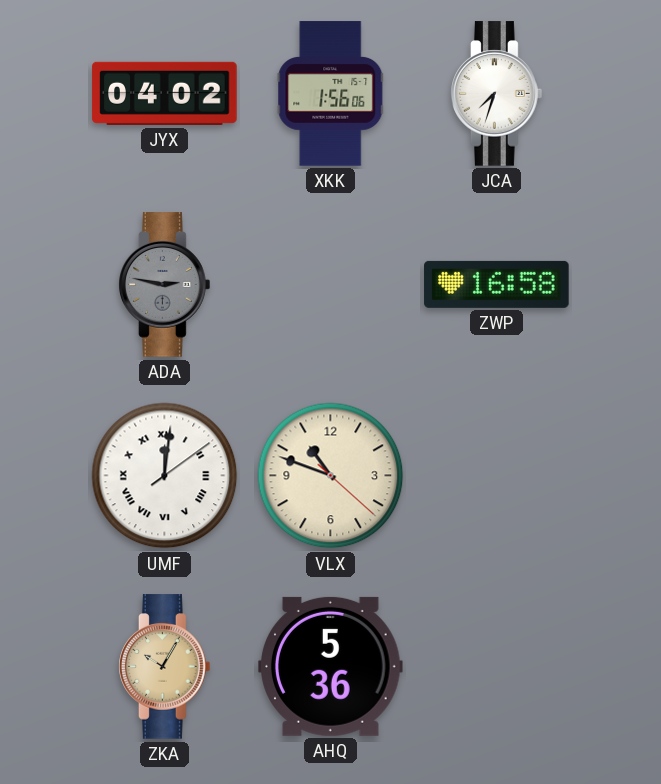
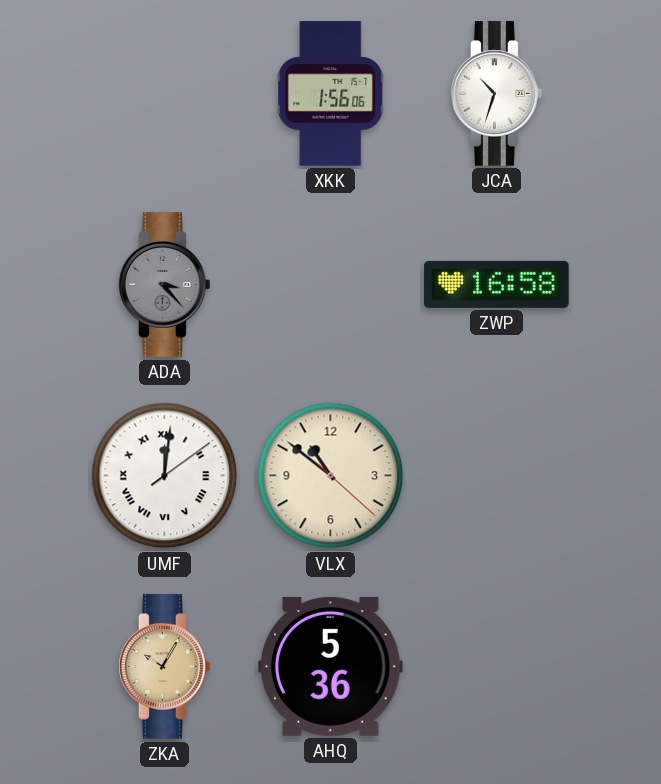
JYX: 04:02 -> none (165, 93)
JCA: 7:33 -> 10:33 (497, 94)
ADA: 2:47 -> 3:23 (165, 285)
VLX: 10:48 -> 10:51 (331, 476)
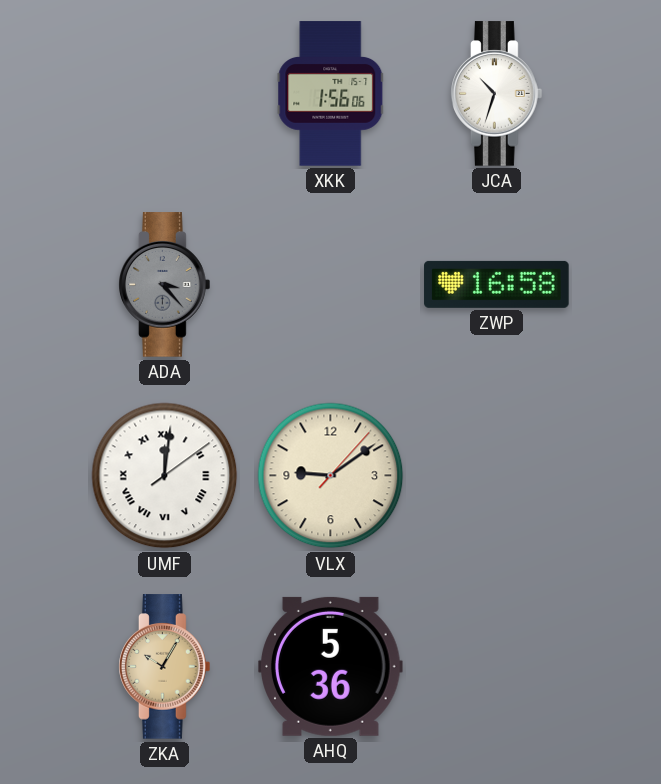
VLX: 10:51 -> 9:09 (331, 476)
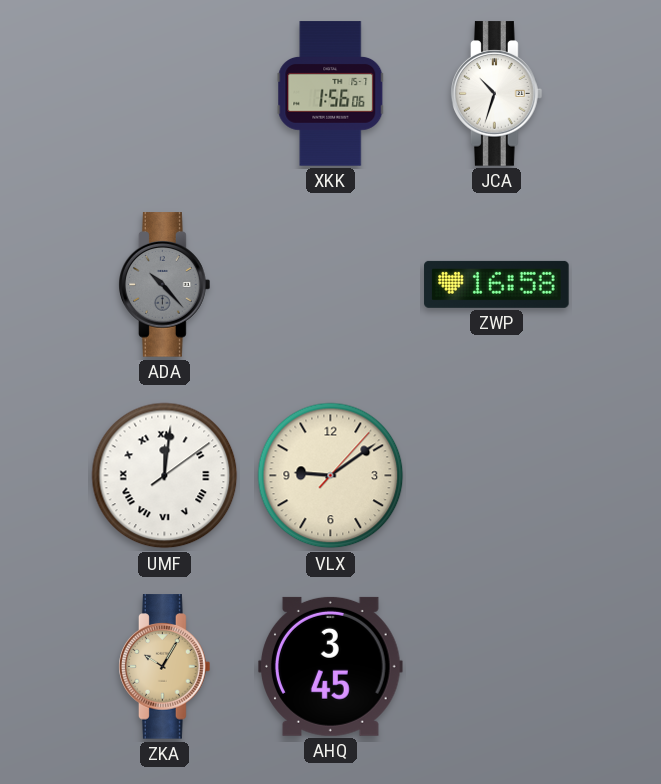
ADA: 3:23 -> 10:23 (165, 285)
AHQ: 5:36 -> 3:45 (331, 666)
